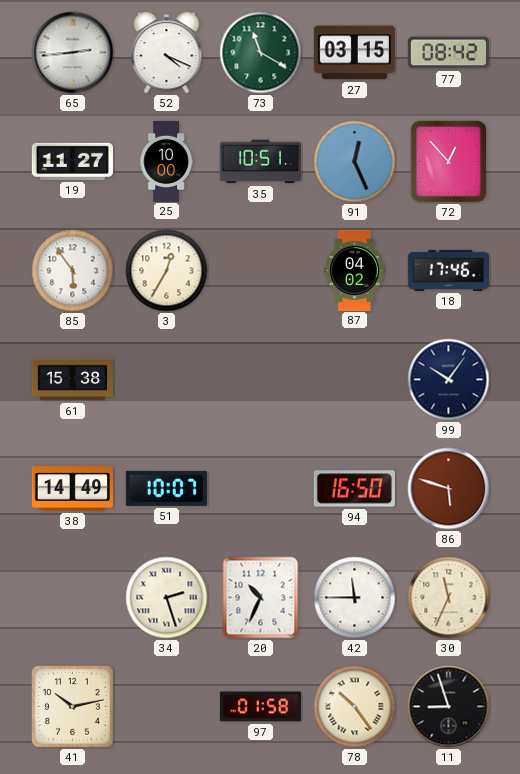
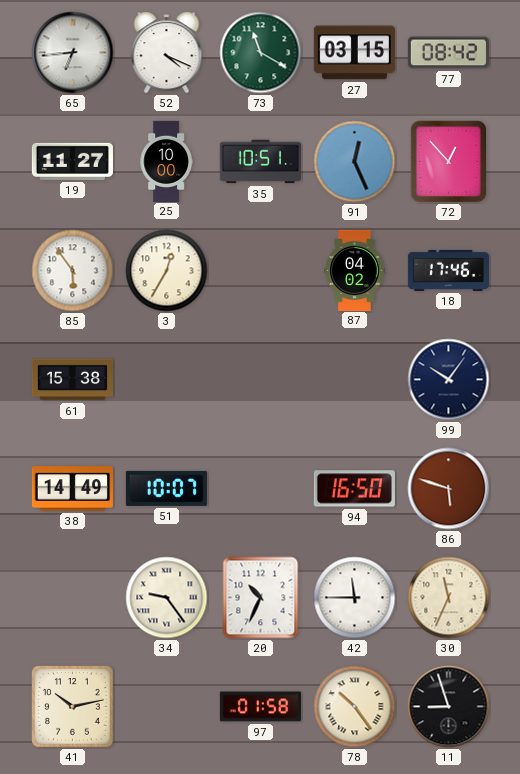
65: 2:44 -> 6:44 (73, 53)
34: 2:27 -> 9:24 (167, 598)
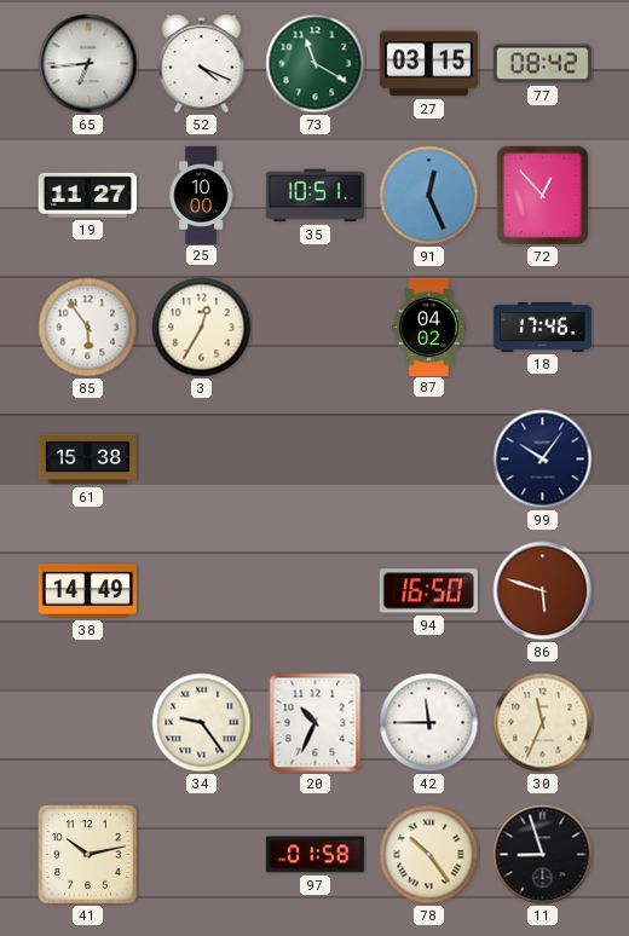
51: 10:07 -> none (166, 488)
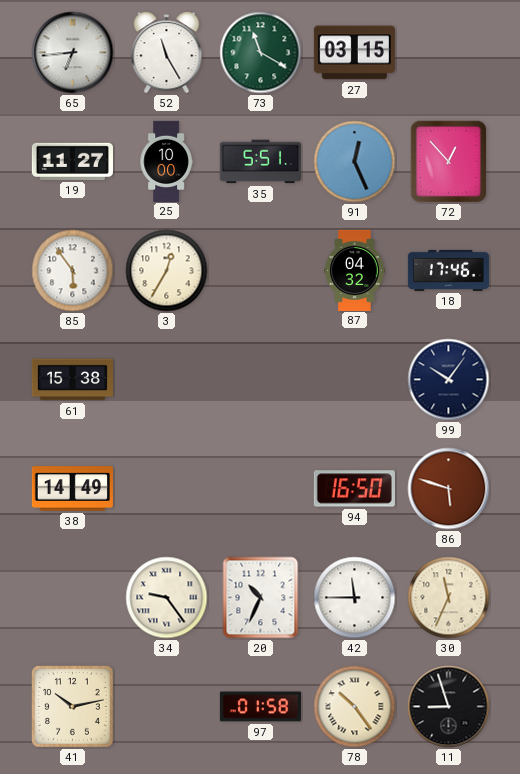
52: 4:19 -> 11:25 (167, 53)
77: 08:42 -> none (542, 64)
35: 10:51 -> 5:51 (260, 162)
87: 04:02 -> 04:32 (355, 270)
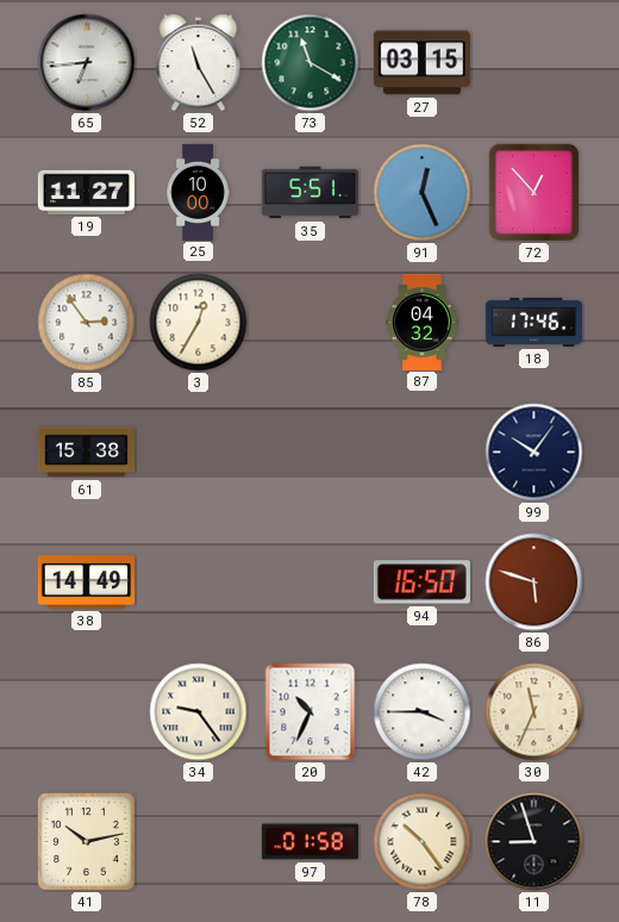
85: 5:54 -> 2:54 (87, 323)
42: 11:45 -> 3:45 (423, 712)
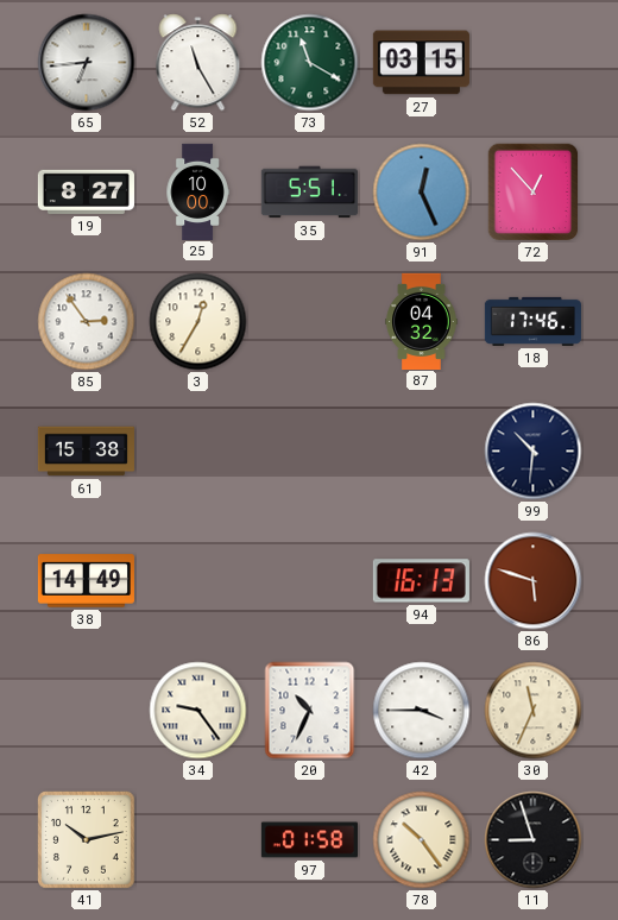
19: 11:27 -> 8:27 (86, 191)
99: 10:06 -> 10:31 (534, 452)
94: 16:50 -> 16:13 (421, 581)
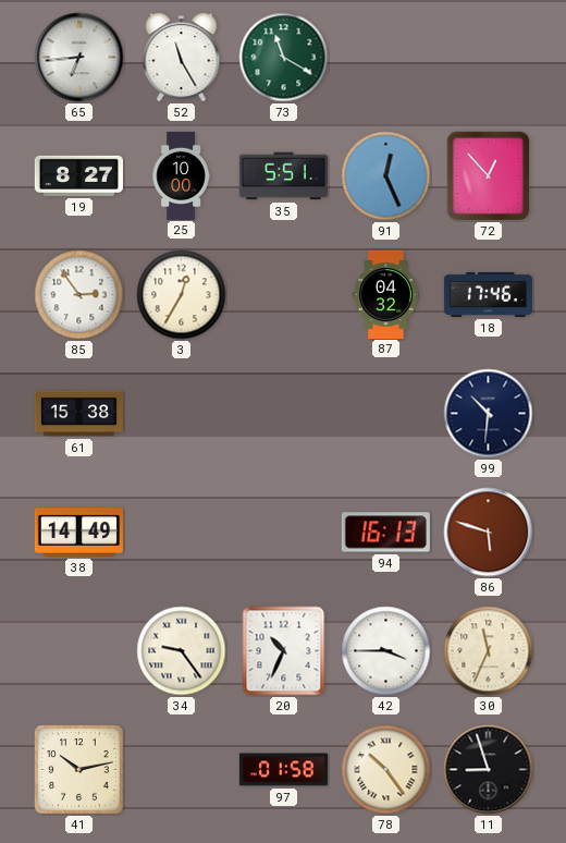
27: 03:15 -> none (421, 63)
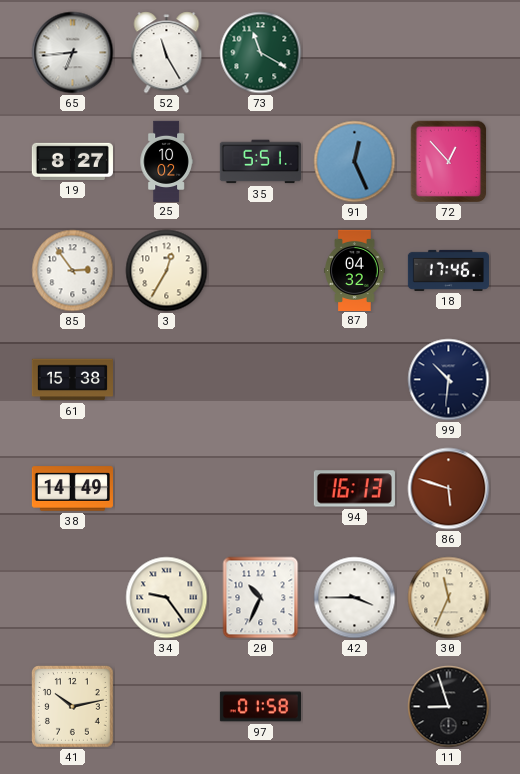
25: 10:00 -> 10:02 (166, 161)
78: 10:24 -> none (386, 770)
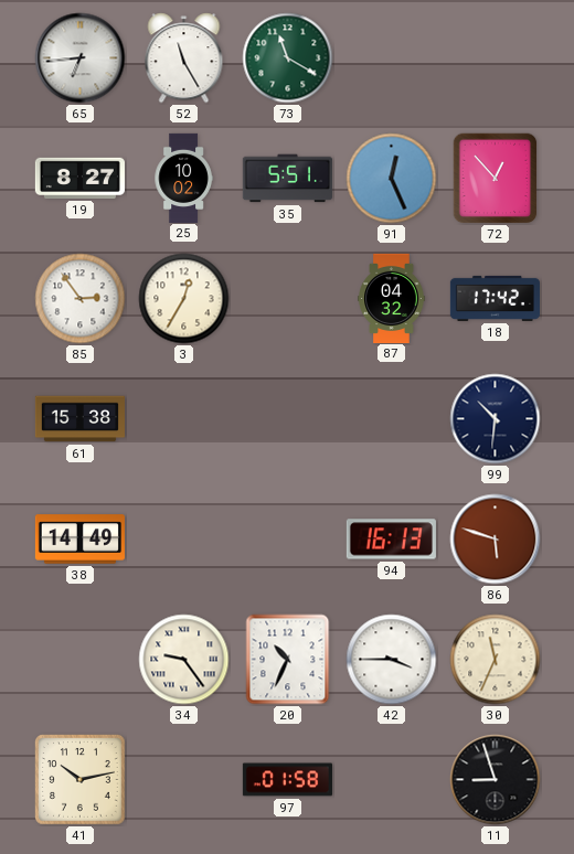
18: 17:46 -> 17:42 (495, 298)
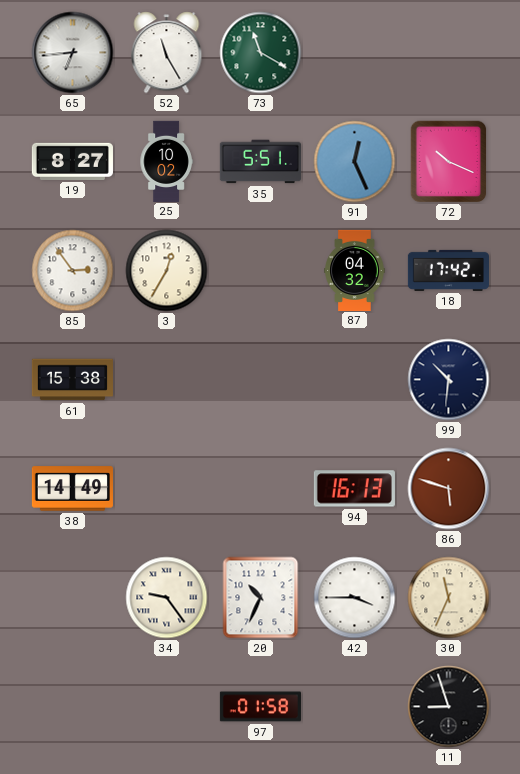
72: 12:53 -> 10:19 (449, 162)
41: 10:13 -> none (81, 780)
